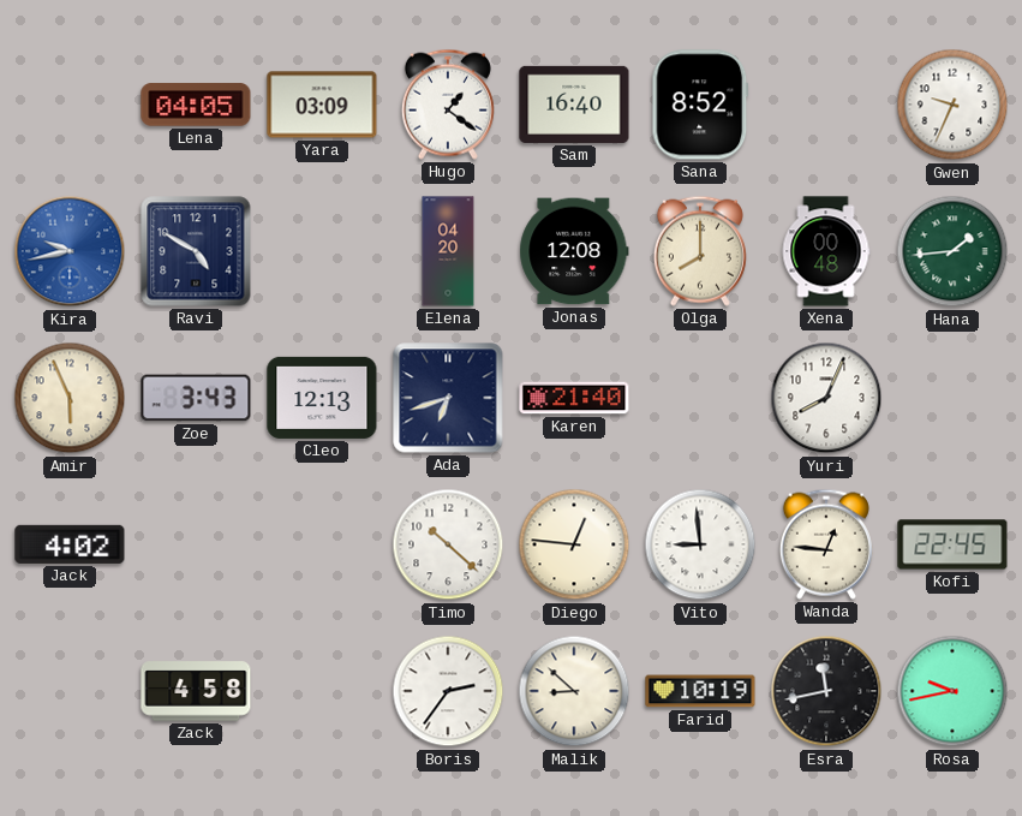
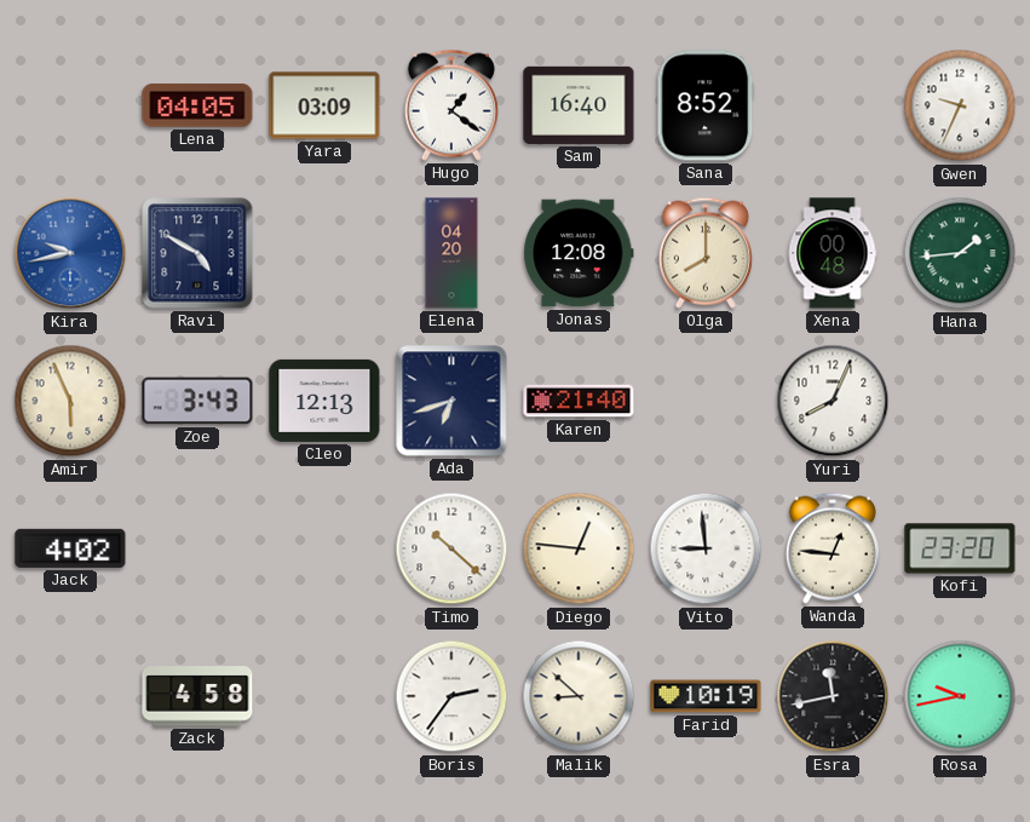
Kofi: 22:45 -> 23:20 (960, 548)
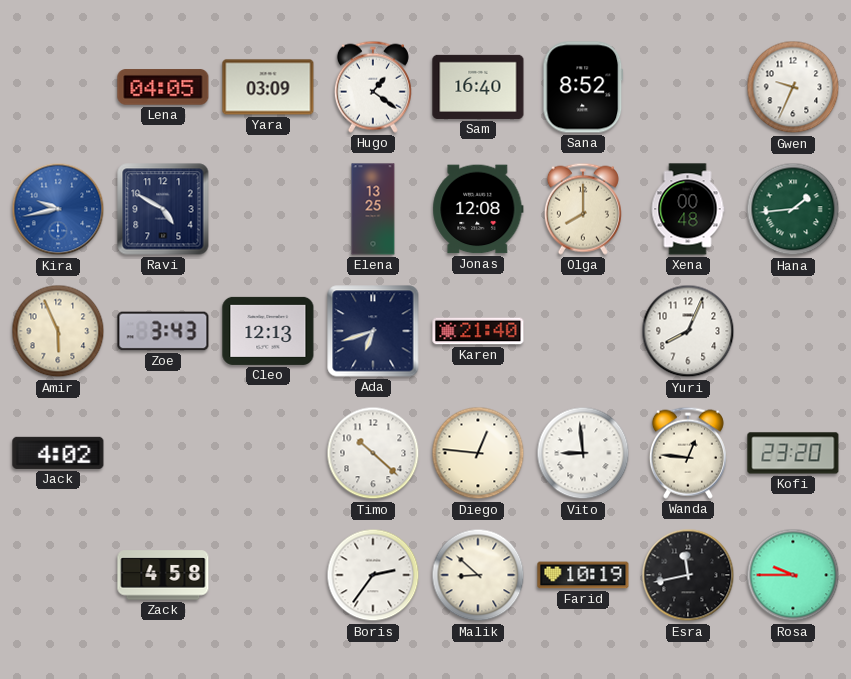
Elena: 04:20 -> 13:25 (373, 209)
Rosa: 9:43 -> 9:45 (793, 575)
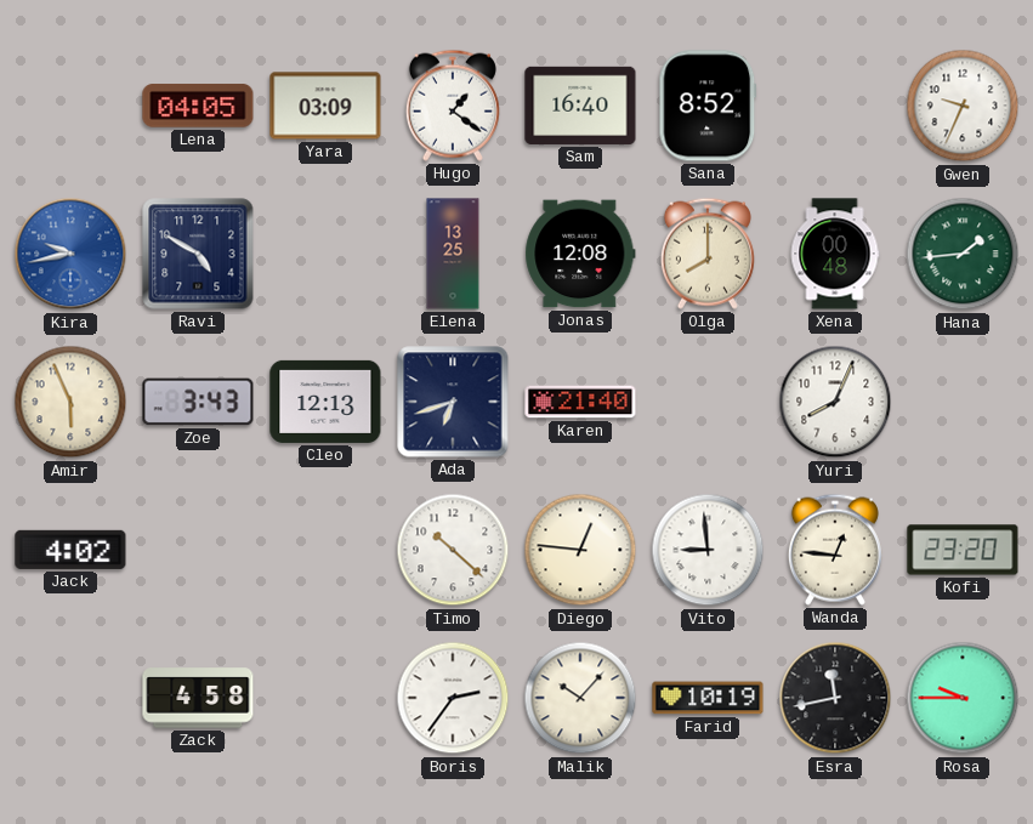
Malik: 8:52 -> 10:07 (580, 698)
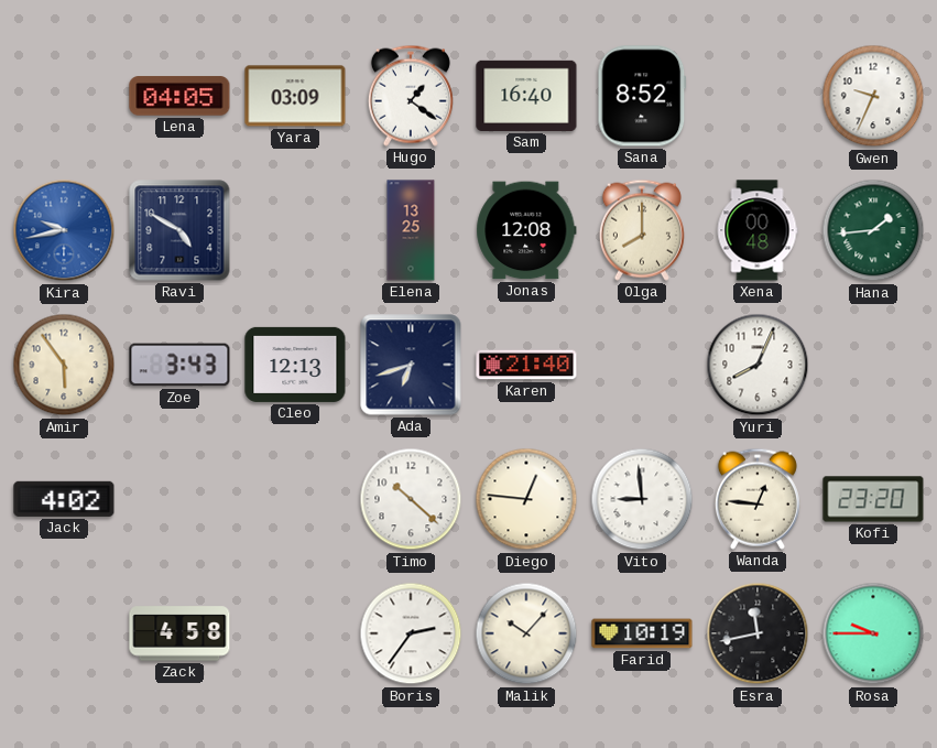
Amir: 5:56 -> 5:54 (64, 365)
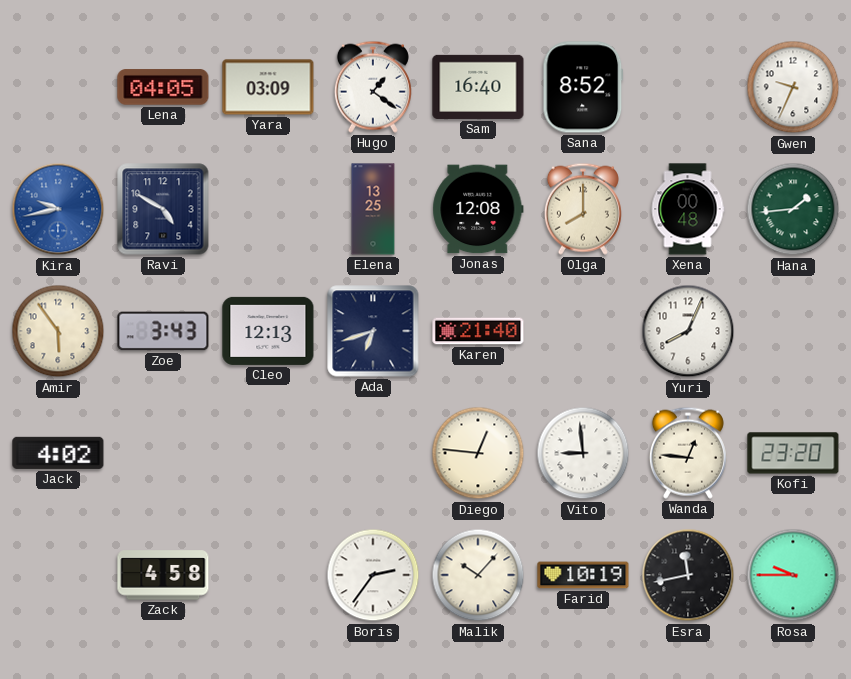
Timo: 10:22 -> none (411, 499)
